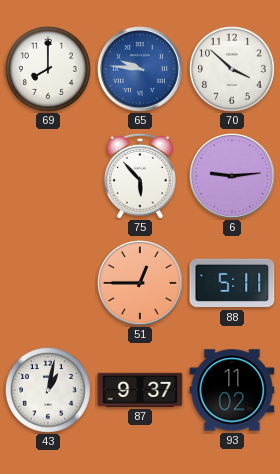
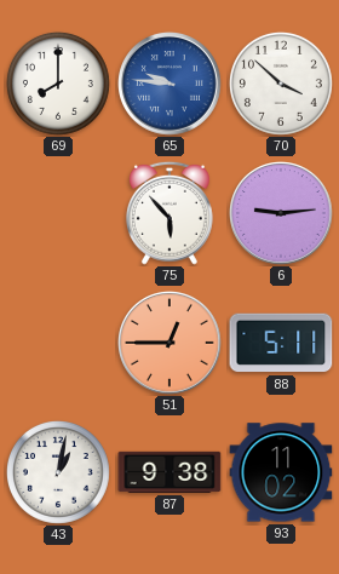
87: 9:37 -> 9:38 (169, 472)
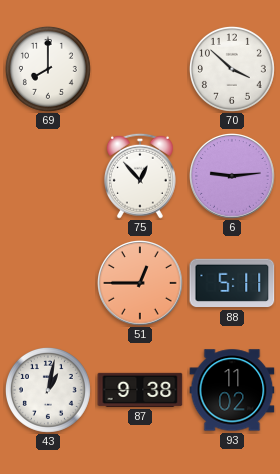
65: 9:46 -> none (171, 85)
75: 5:53 -> 12:53 (140, 176)
